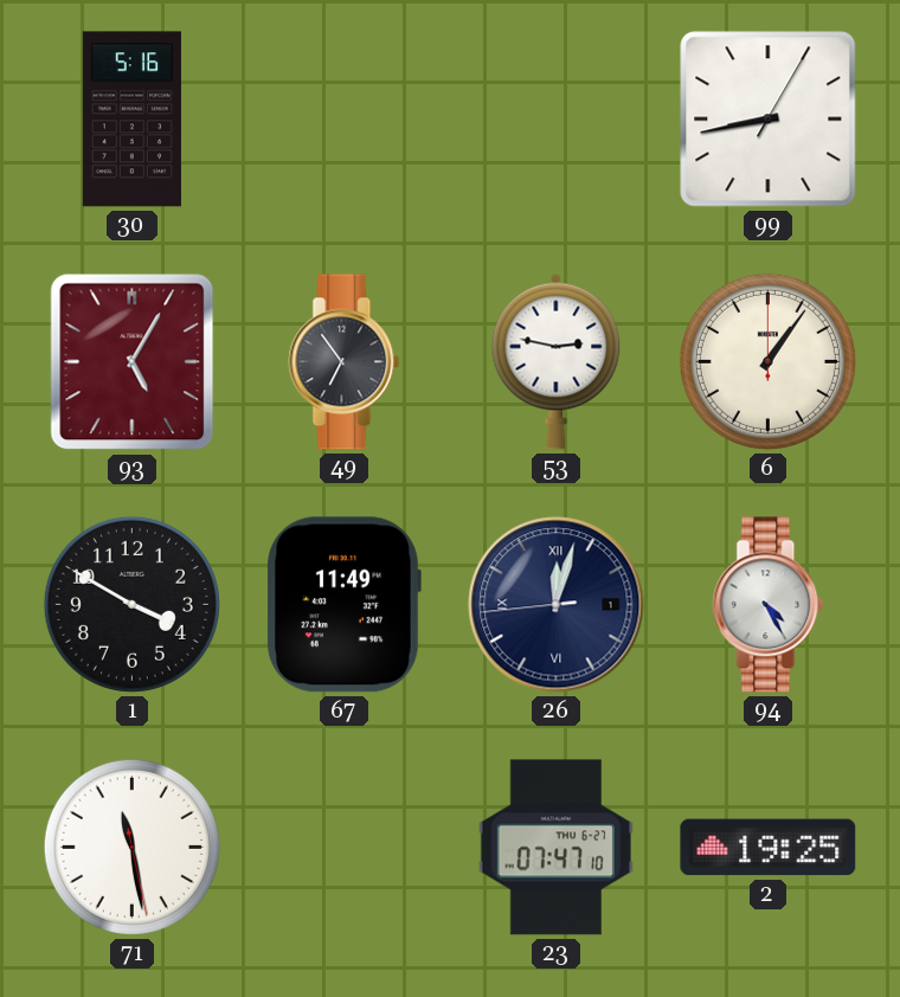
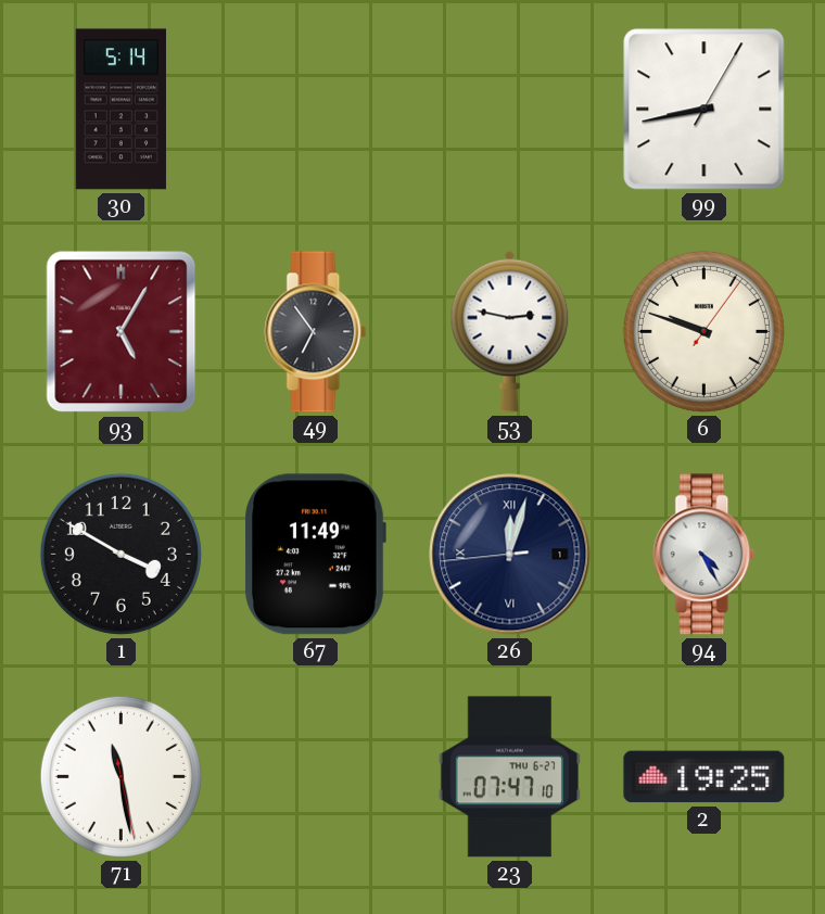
30: 5:16 -> 5:14 (120, 110)
6: 1:06 -> 9:48 (703, 331)
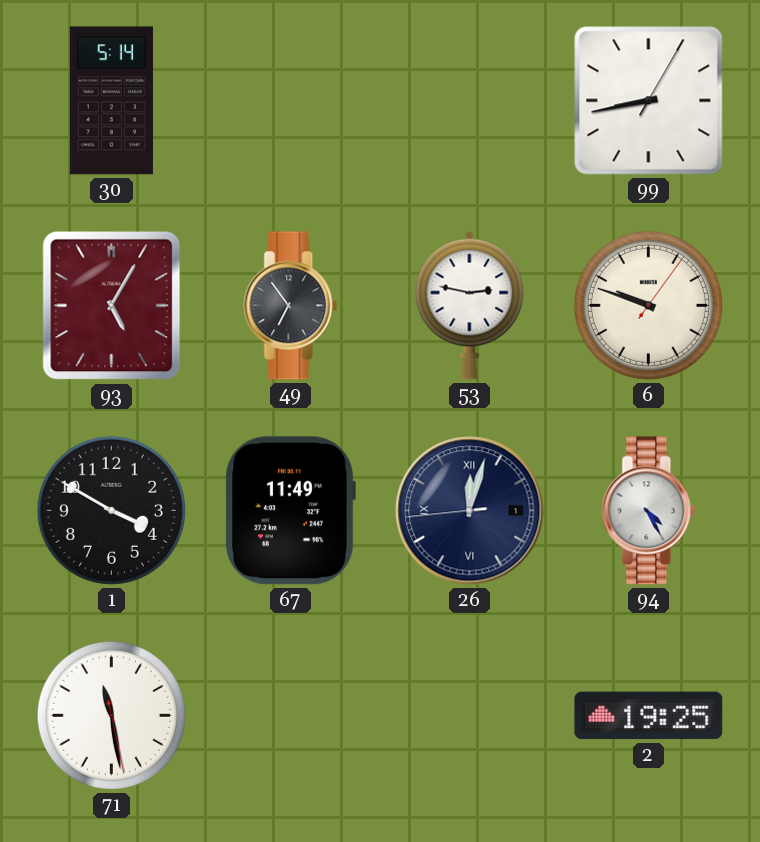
23: 07:47 -> none (509, 777)
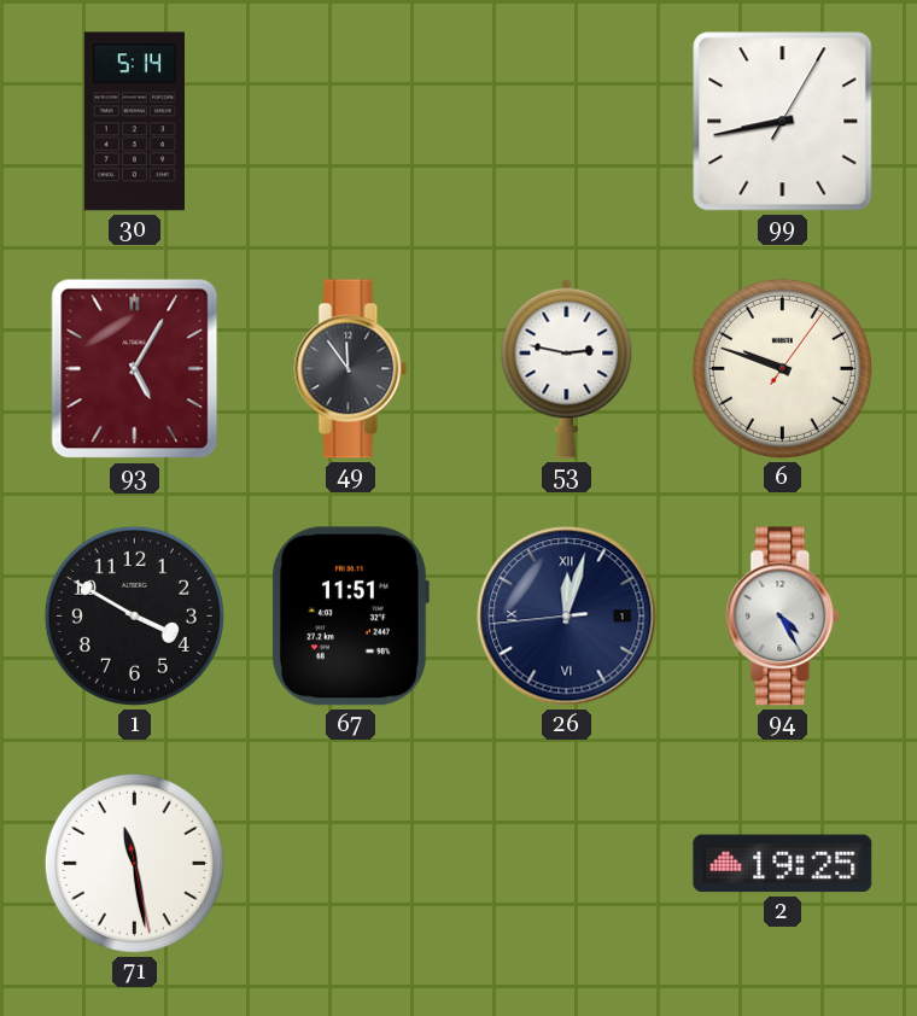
49: 6:54 -> 11:54 (351, 369)
67: 11:49 -> 11:51 (351, 617)
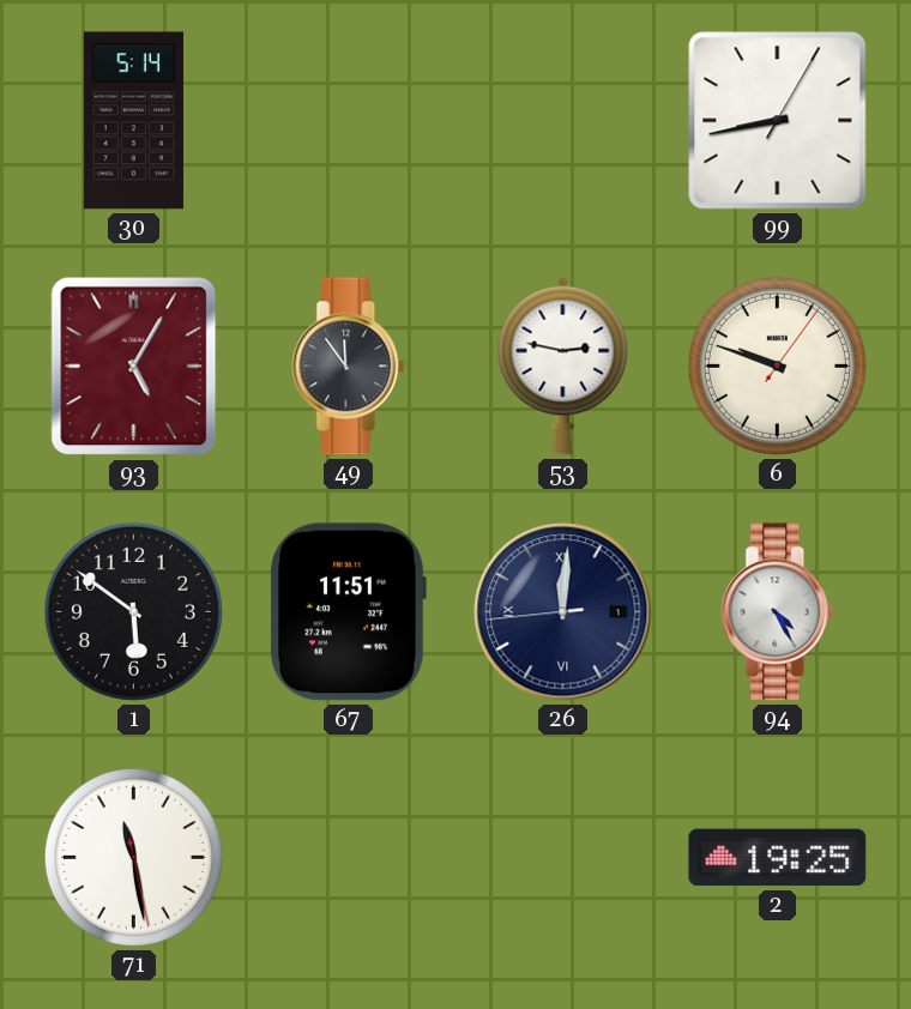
1: 3:50 -> 5:51 (133, 611)
26: 12:02 -> 12:00 (563, 612)
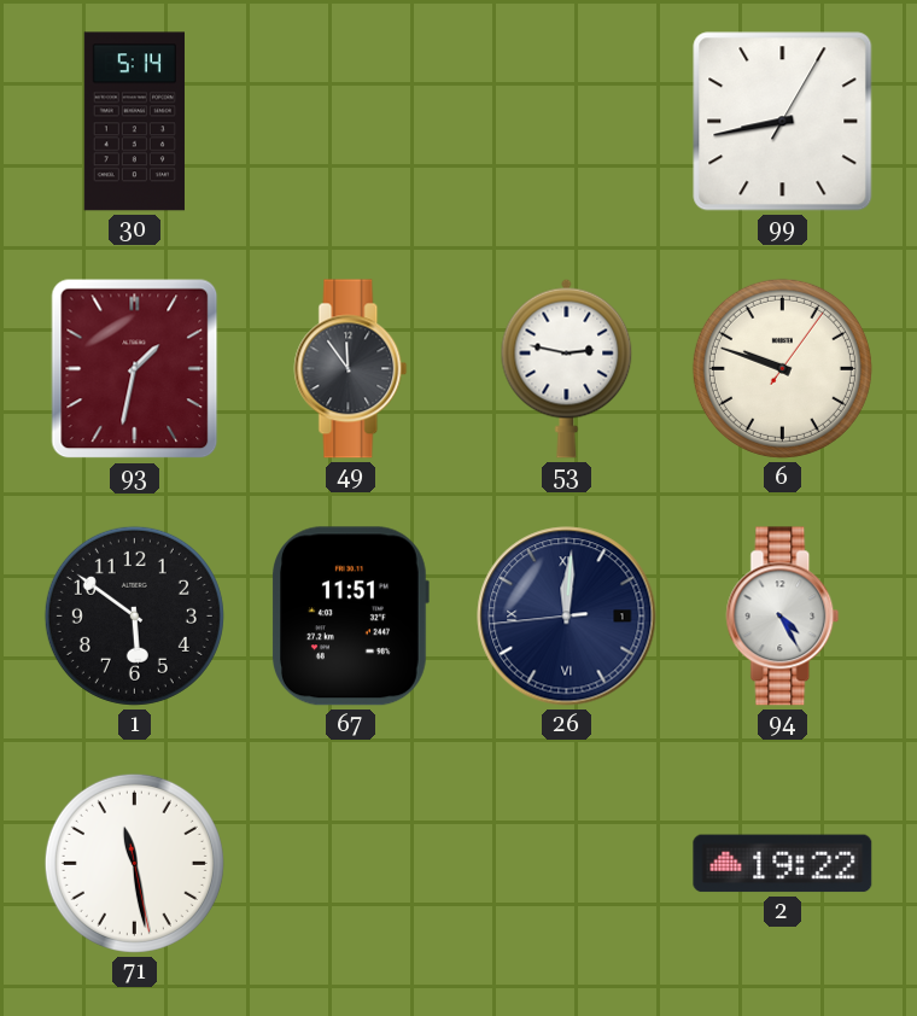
93: 5:05 -> 1:32 (135, 369)
2: 19:25 -> 19:22 (783, 864)
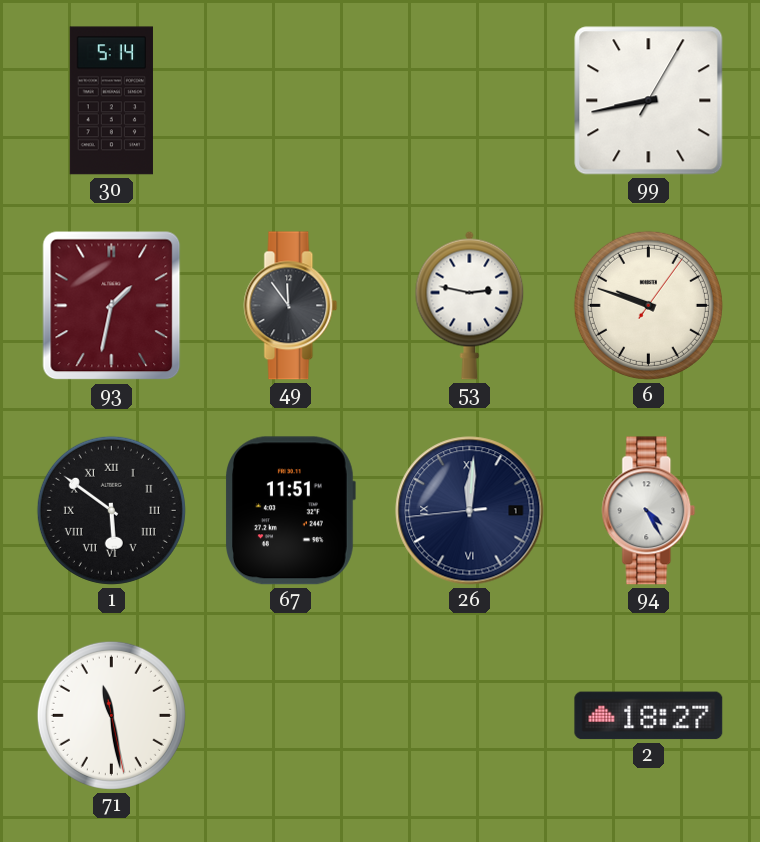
1 numerals: Arabic -> Roman (111, 510)
2: 19:22 -> 18:27 (649, 716)
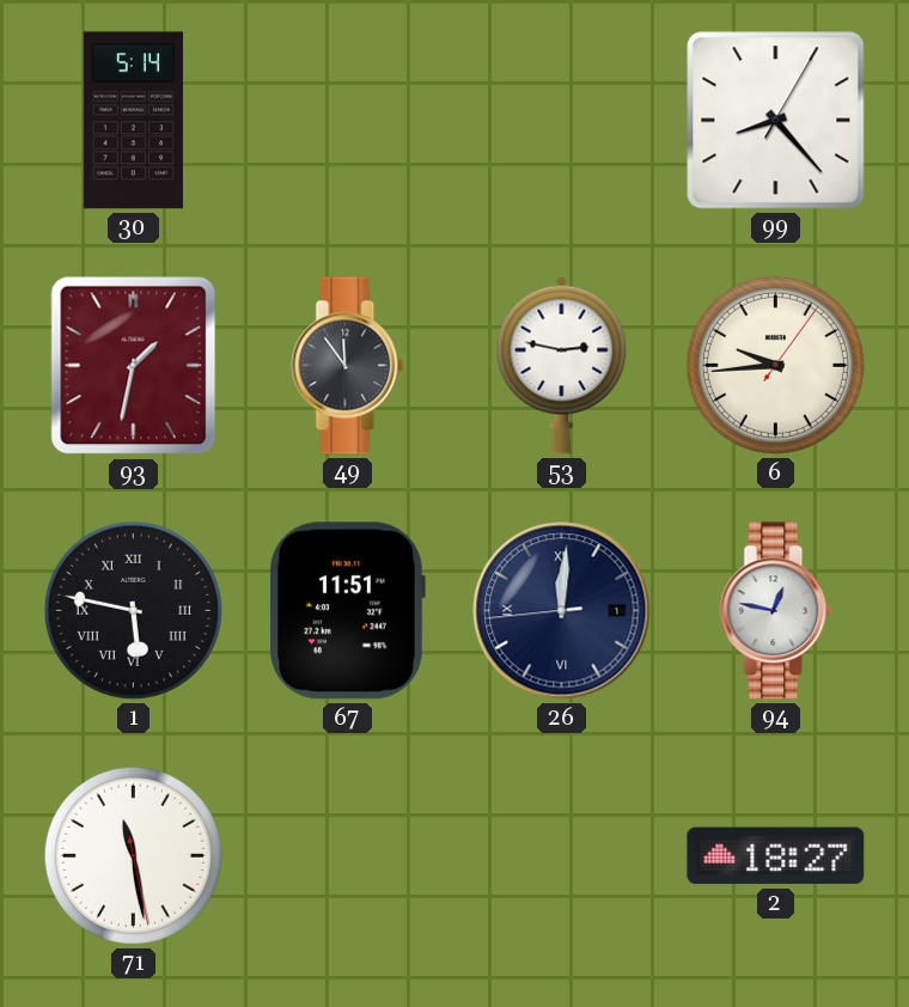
99: 8:43 -> 8:23 (776, 121)
6: 9:48 -> 9:44 (775, 365)
1: 5:51 -> 5:47 (133, 610)
94: 4:25 -> 12:47 (776, 611)
